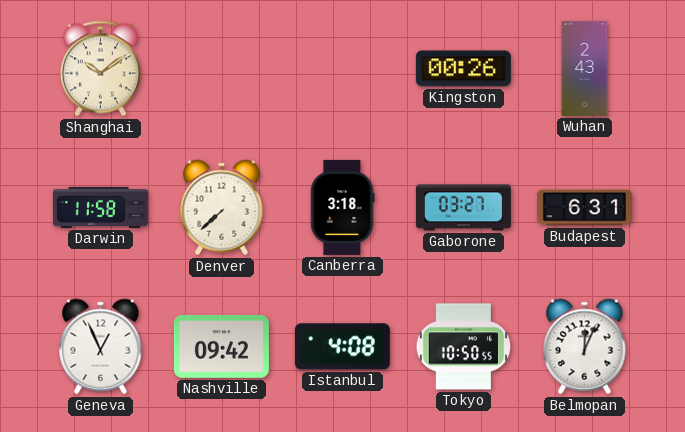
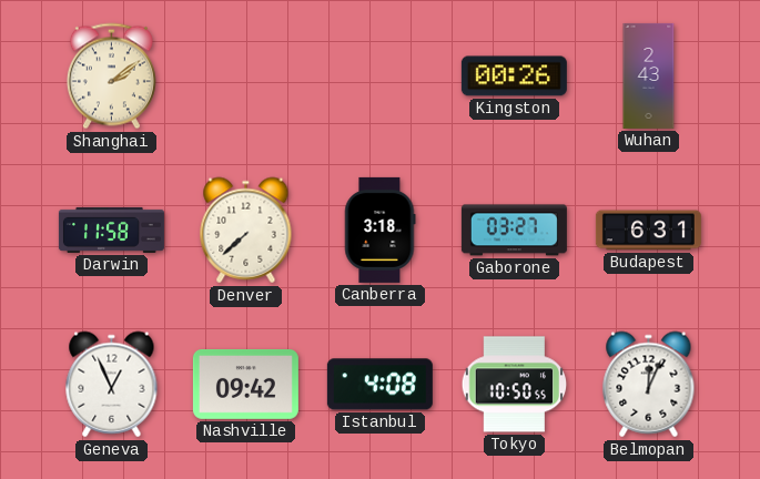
Shanghai: 10:09 -> 2:09 (111, 77)
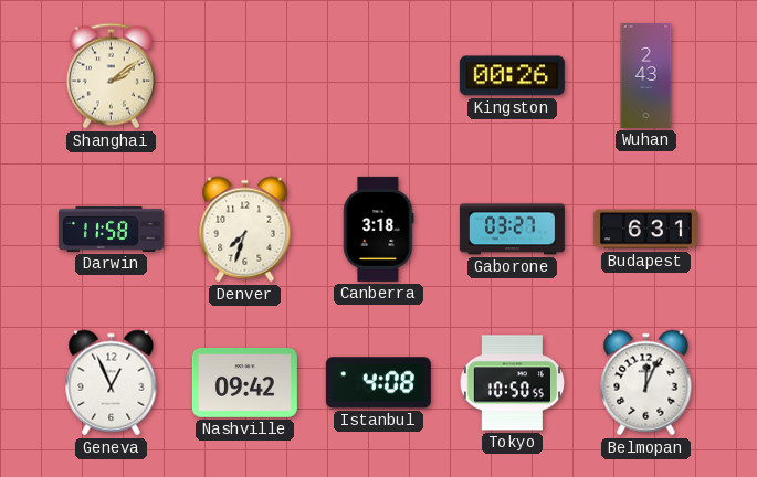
Denver: 7:38 -> 7:33 (245, 230)
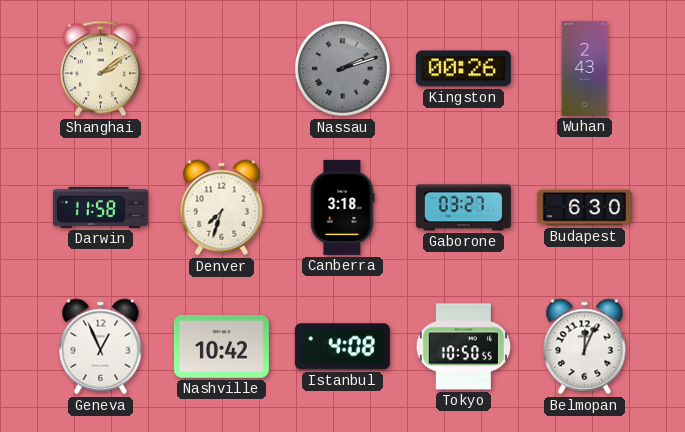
Nassau: none -> 2:12 (342, 68)
Budapest: 6:31 -> 6:30 (584, 208)
Nashville: 09:42 -> 10:42 (221, 347)
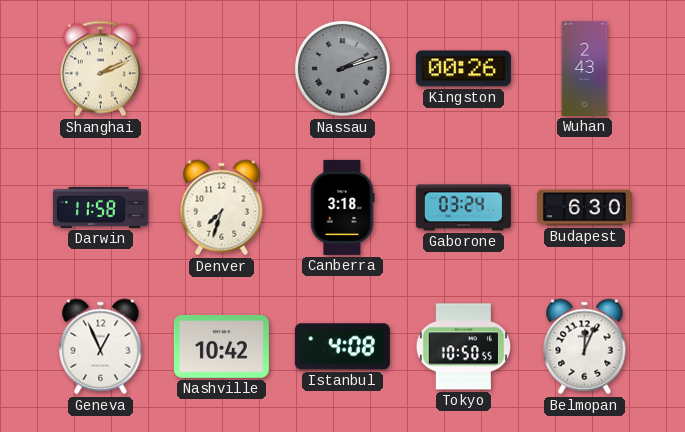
Shanghai: 2:09 -> 2:11 (100, 69)
Gaborone: 03:27 -> 03:24 (463, 208)
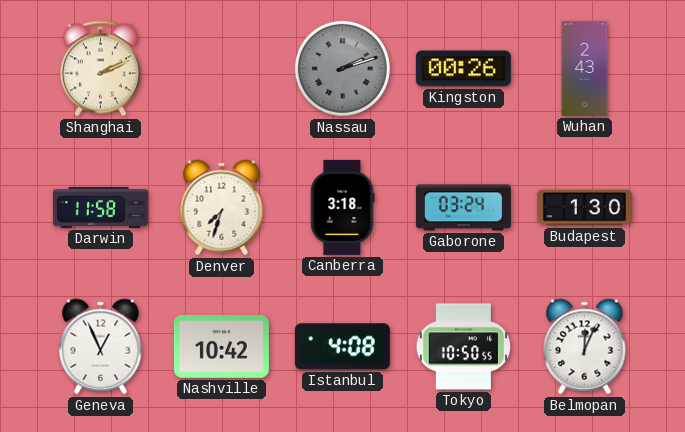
Budapest: 6:30 -> 1:30 (584, 208)
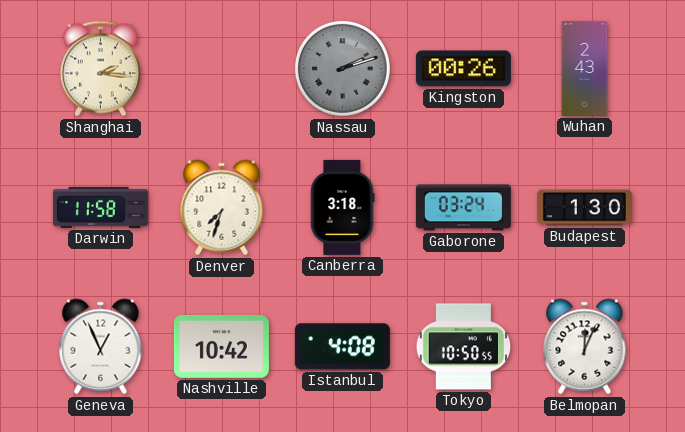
Shanghai: 2:11 -> 2:16 (100, 69)
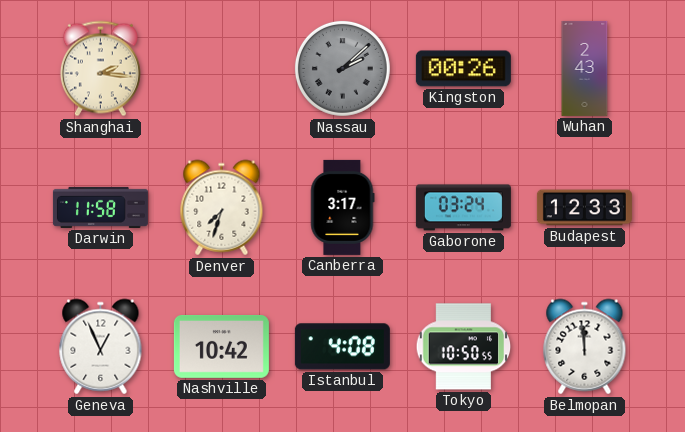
Nassau: 2:12 -> 2:08 (342, 68)
Canberra: 3:18 -> 3:17 (343, 207)
Budapest: 1:30 -> 12:33 (584, 208)
Belmopan: 12:04 -> 11:59 (585, 347)
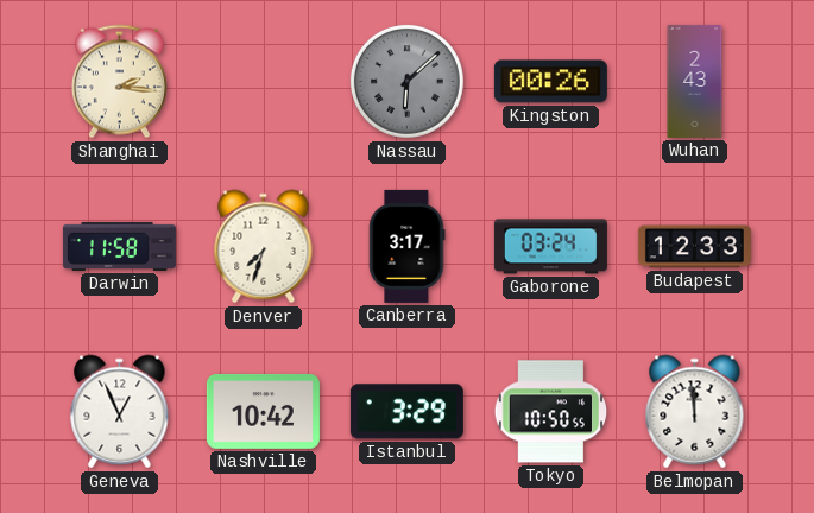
Nassau: 2:08 -> 6:08 (406, 81)
Istanbul: 4:08 -> 3:29 (406, 412)
